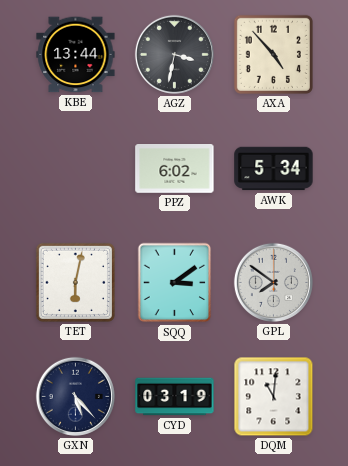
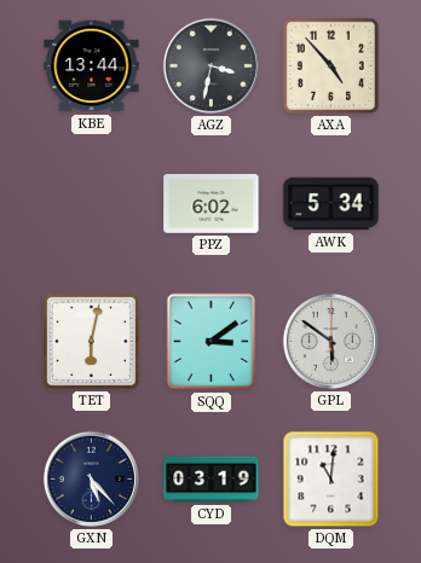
GPL: 7:51 -> 5:51 (330, 341)
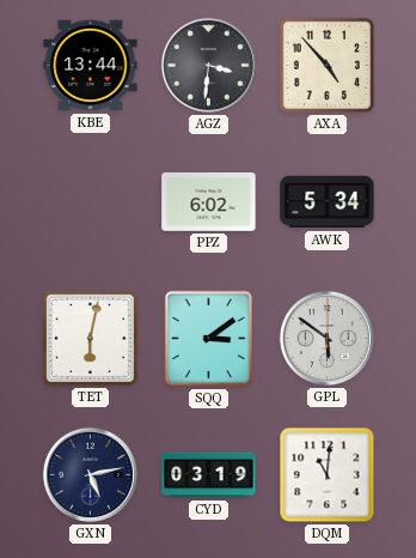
AGZ: 3:32 -> 3:31 (208, 65)
GXN: 5:23 -> 5:13 (90, 474)
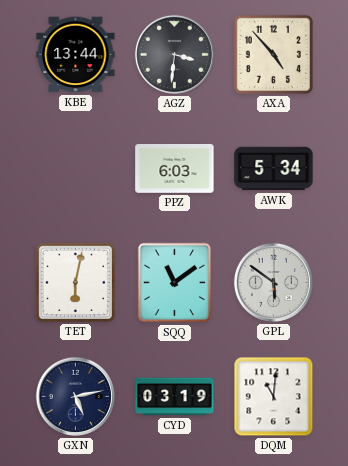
PPZ: 6:02 -> 6:03 (175, 169)
SQQ: 3:09 -> 11:09 (175, 283)
